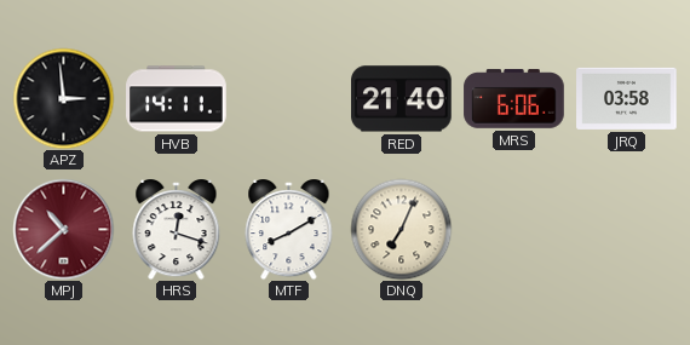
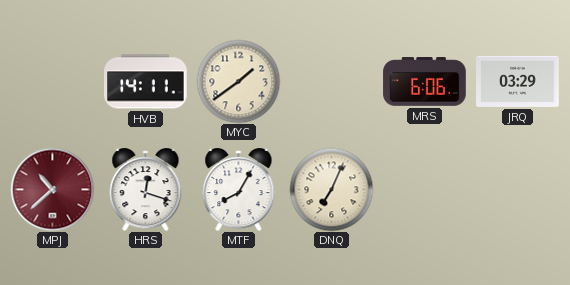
APZ: 2:59 -> none (63, 98)
MYC: none -> 1:39 (238, 81)
RED: 21:40 -> none (402, 99)
JRQ: 03:58 -> 03:29 (518, 81)
MTF: 8:10 -> 8:05 (239, 190)
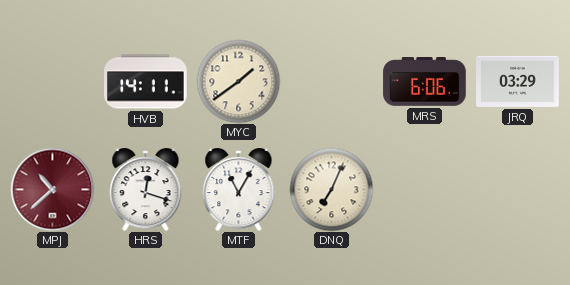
MTF: 8:05 -> 11:05 (239, 190)
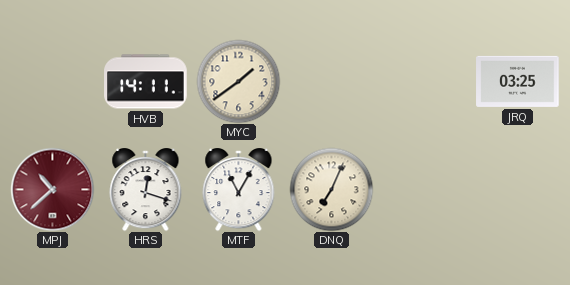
MRS: 6:06 -> none (425, 82)
JRQ: 03:29 -> 03:25 (518, 81)
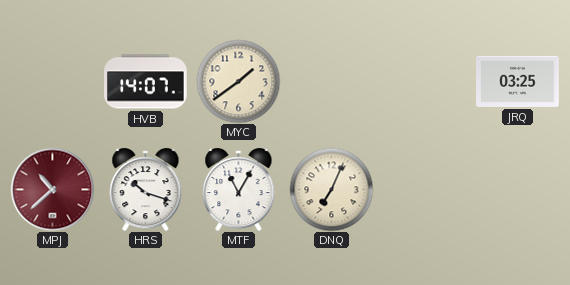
HVB: 14:11 -> 14:07 (146, 82)
HRS: 12:18 -> 10:18 (146, 190)
